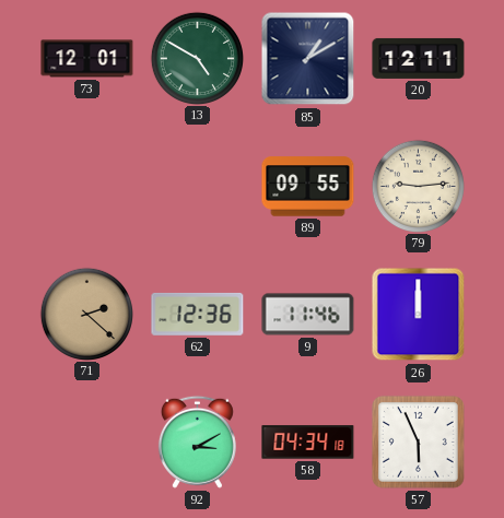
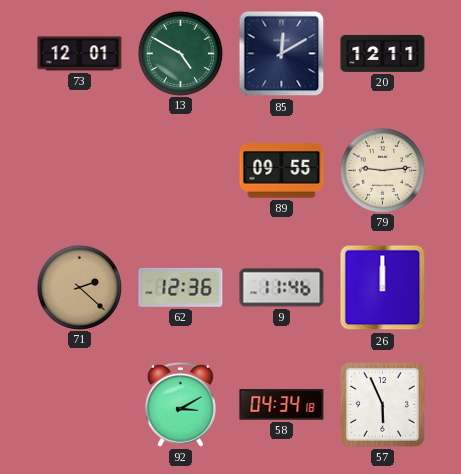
85: 1:10 -> 12:10 (282, 54)
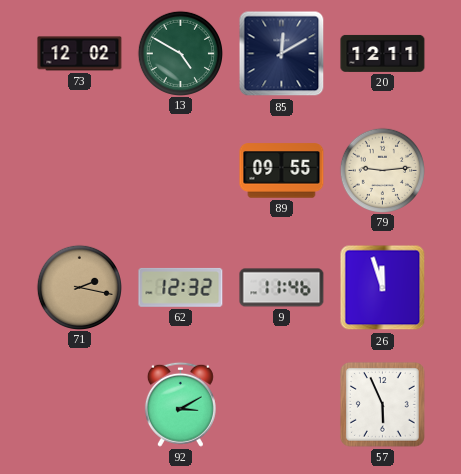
73: 12:01 -> 12:02 (80, 54)
71: 2:22 -> 2:17 (79, 287)
62: 12:36 -> 12:32 (181, 287)
26: 12:00 -> 11:57 (383, 288)
58: 04:34 -> none (282, 405)
